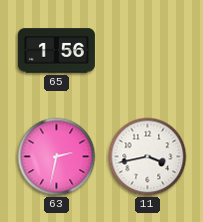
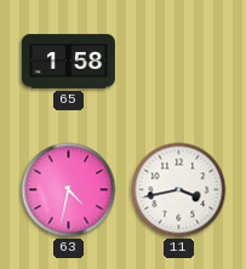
65: 1:56 -> 1:58 (68, 62)
63: 2:32 -> 4:32 (69, 190)
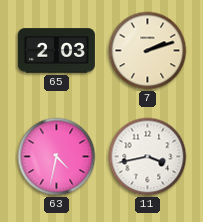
65: 1:58 -> 2:03 (56, 51)
7: none -> 2:12 (148, 51)
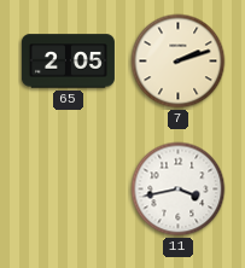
65: 2:03 -> 2:05 (68, 62)
63: 4:32 -> none (57, 157)
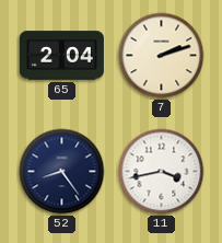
65: 2:05 -> 2:04 (61, 56)
52: none -> 8:24 (62, 172)
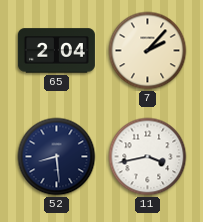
7: 2:12 -> 2:07 (148, 51)
52: 8:24 -> 8:29 (57, 157)
